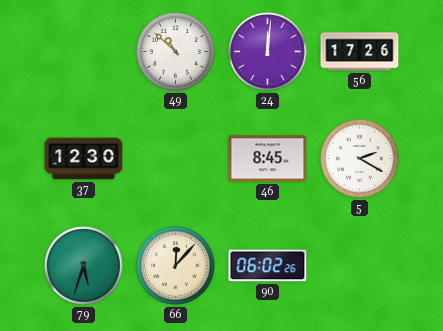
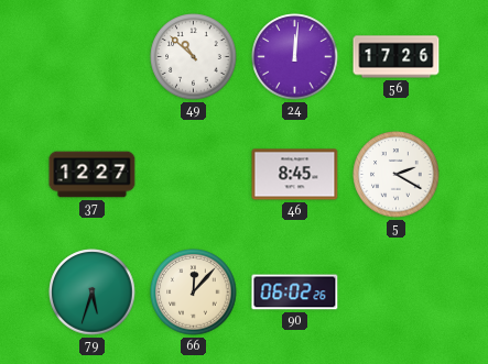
37: 12:30 -> 12:27 (93, 175)
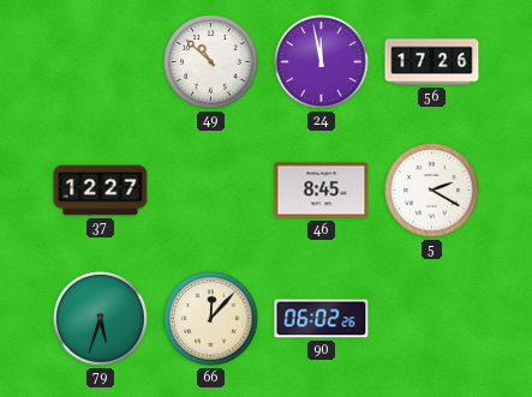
24: 12:01 -> 11:58 (322, 62)
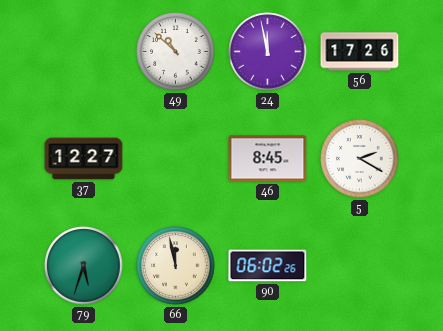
66: 12:07 -> 11:58 (176, 266)
